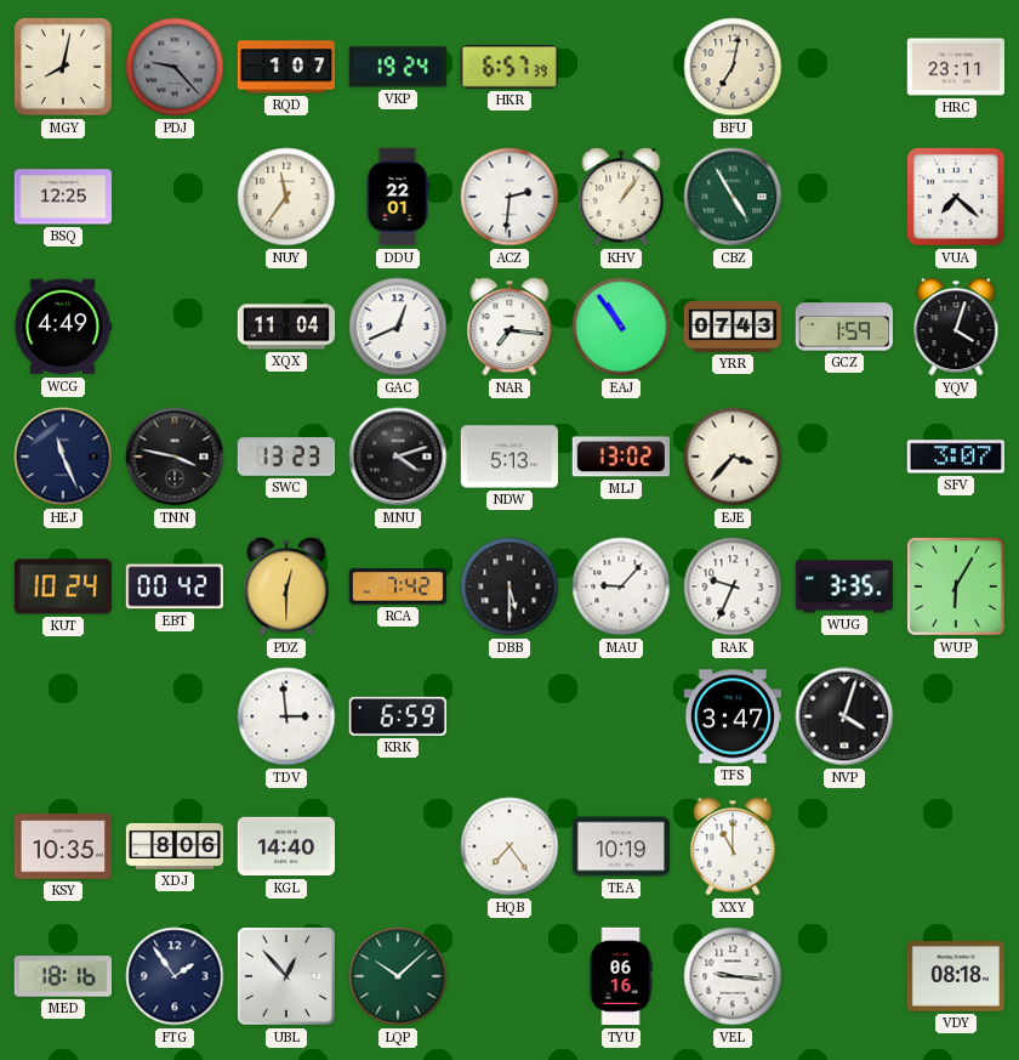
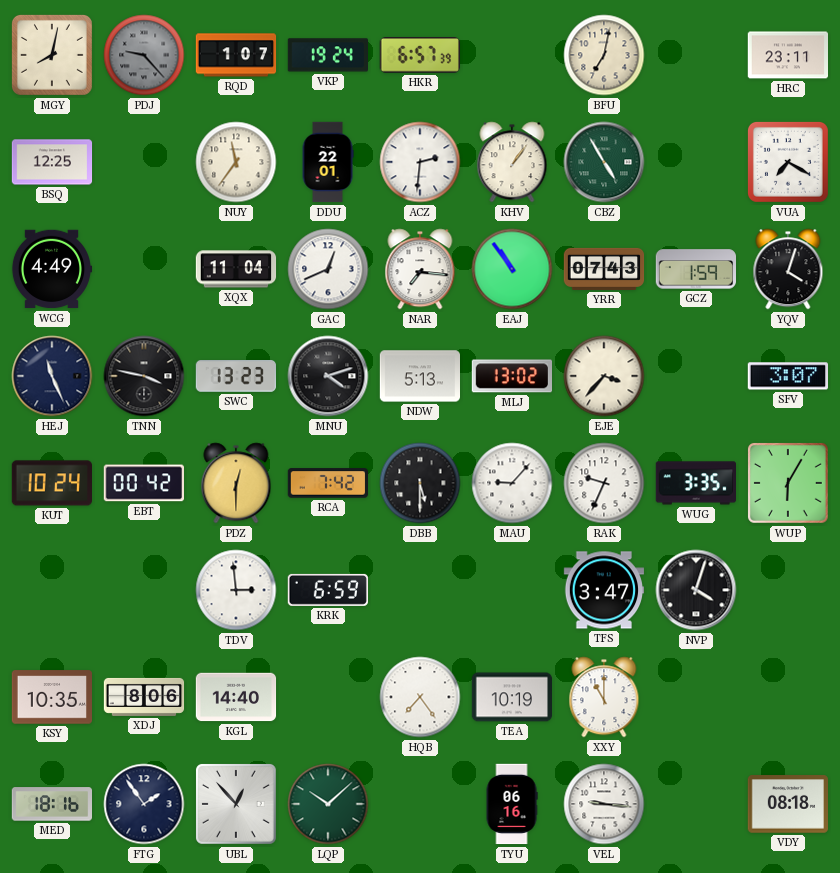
VUA: 7:22 -> 7:20 (788, 162)
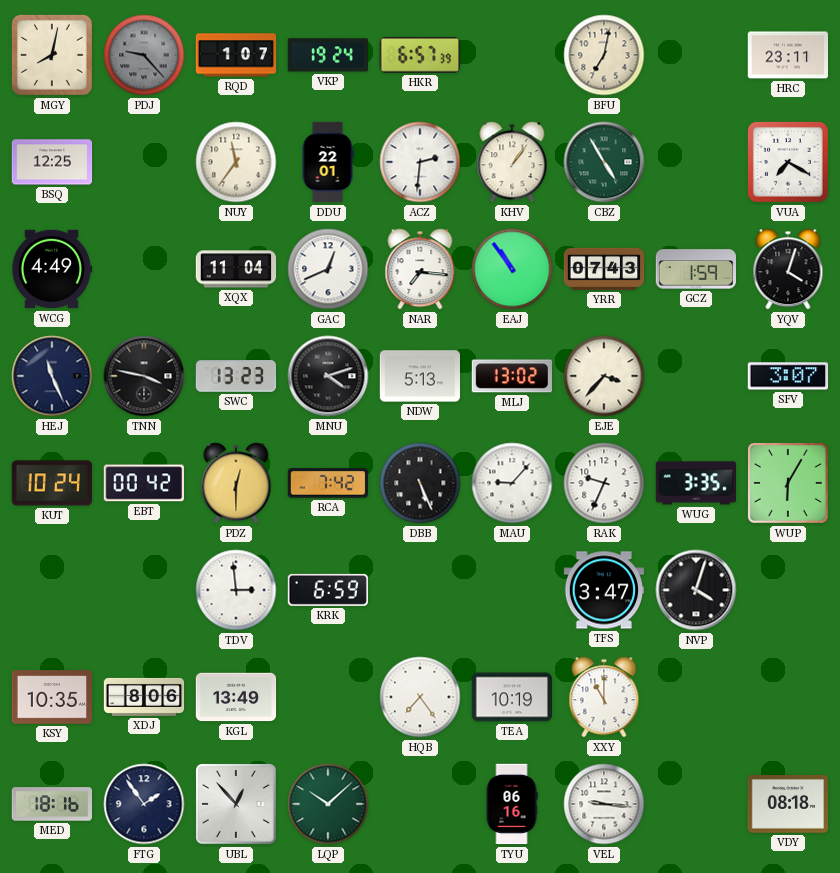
DBB: 5:30 -> 5:26 (420, 483)
KGL: 14:40 -> 13:49 (236, 697)
